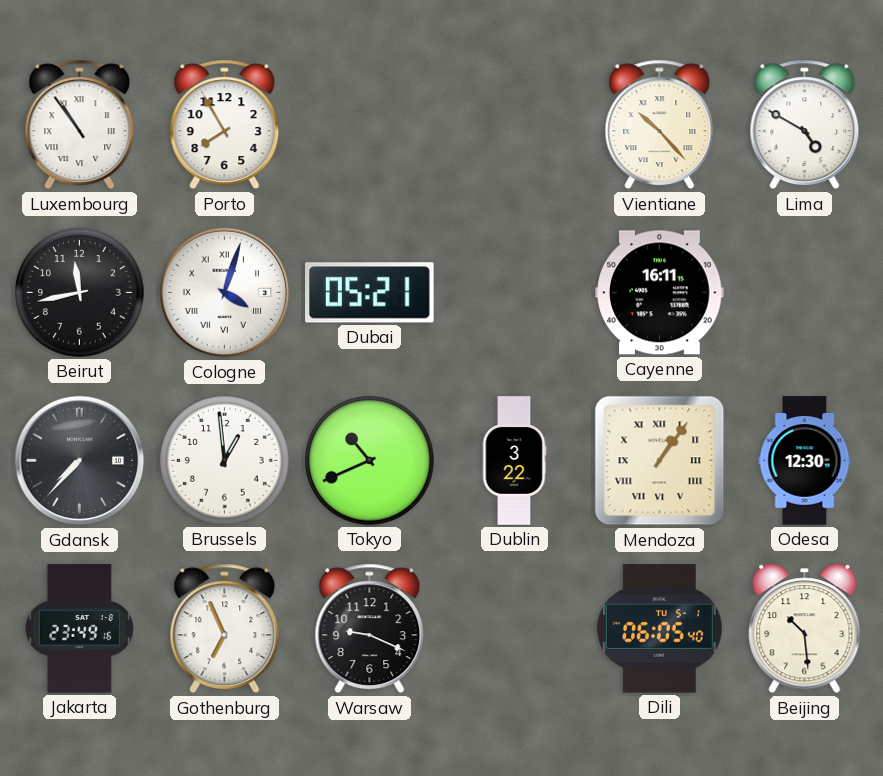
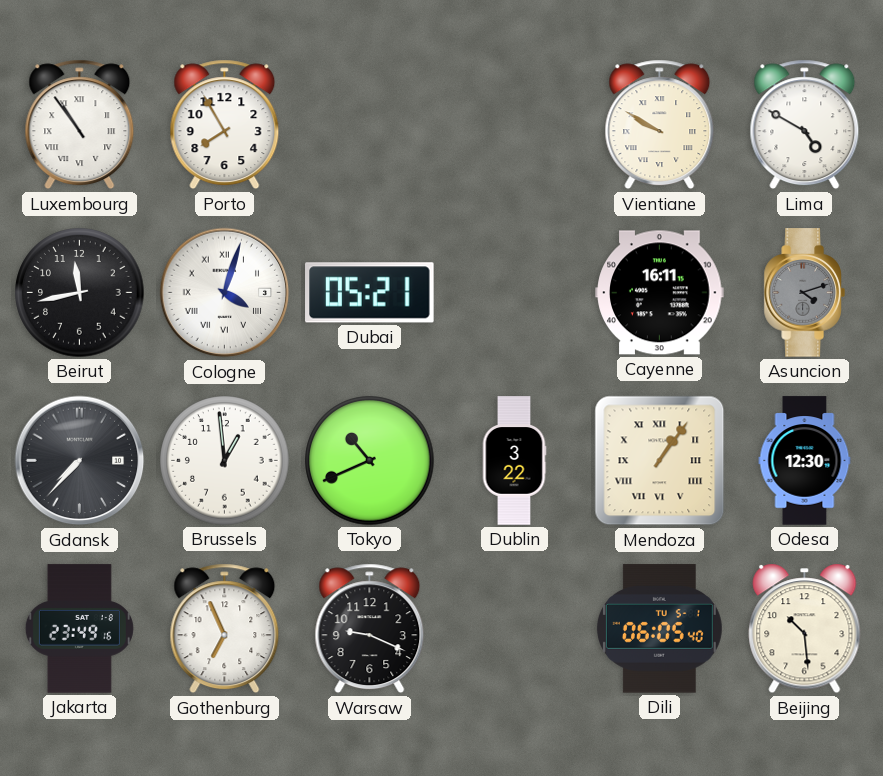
Vientiane: 10:23 -> 9:50 (660, 125)
Asuncion: none -> 4:12 (804, 293)
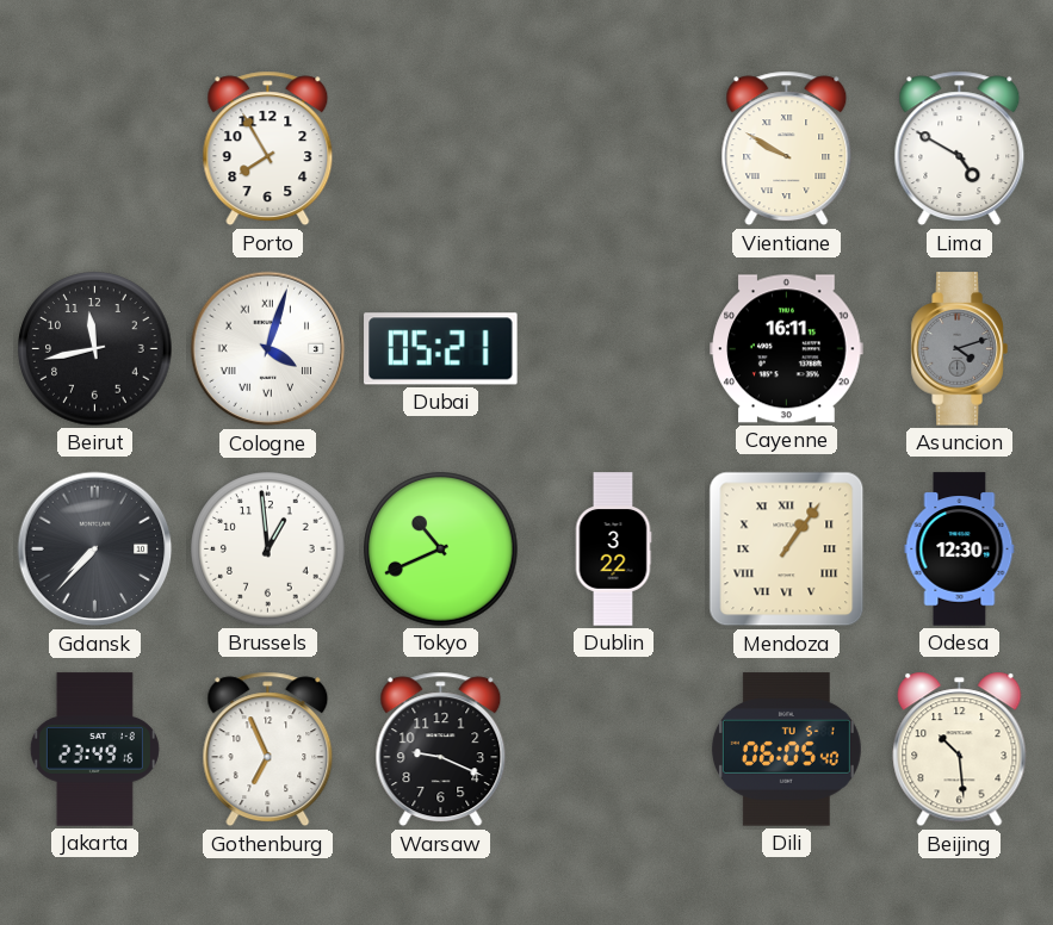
Luxembourg: 10:54 -> none (80, 125)
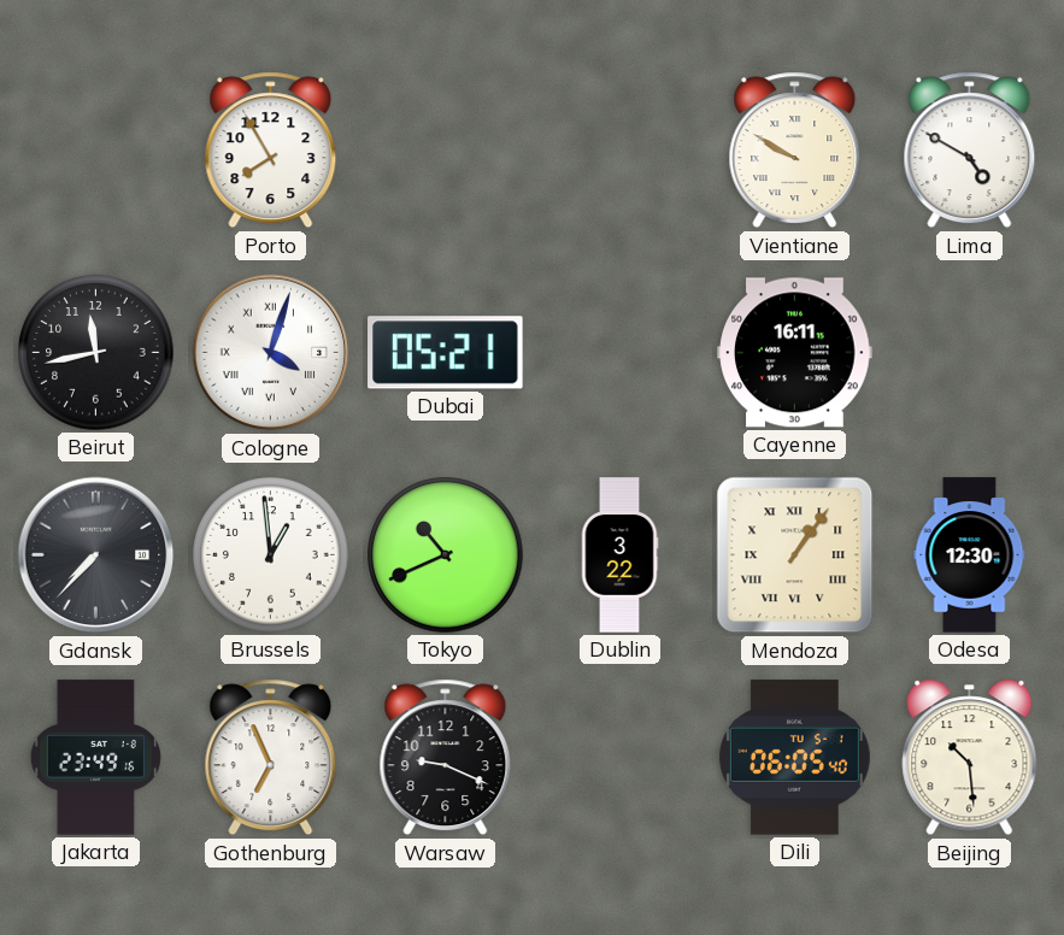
Asuncion: 4:12 -> none (959, 349)
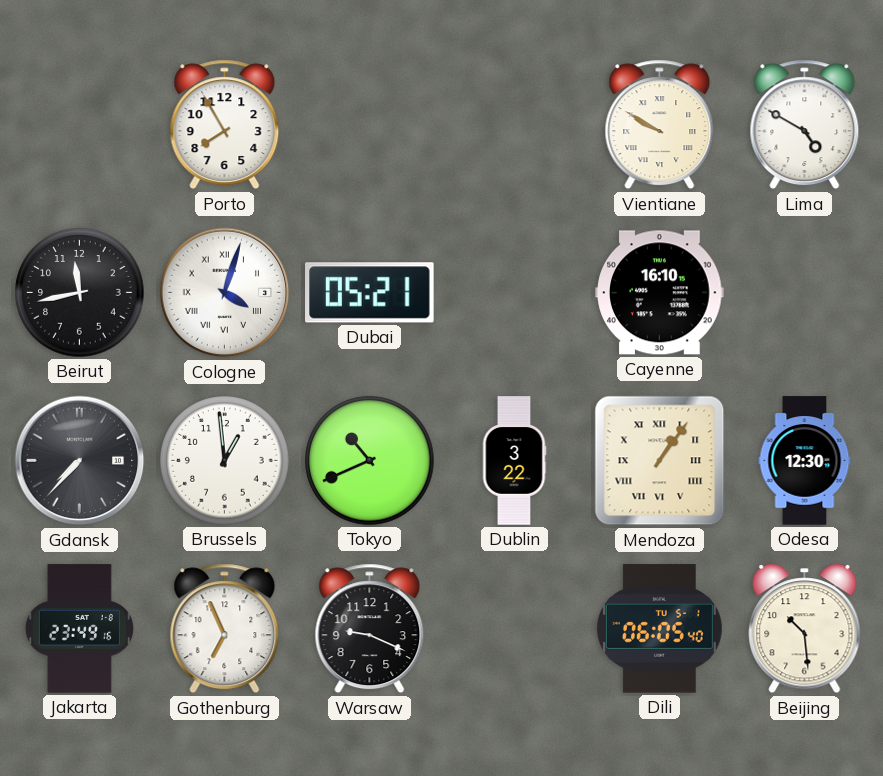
Cayenne: 16:11 -> 16:10 (660, 293)
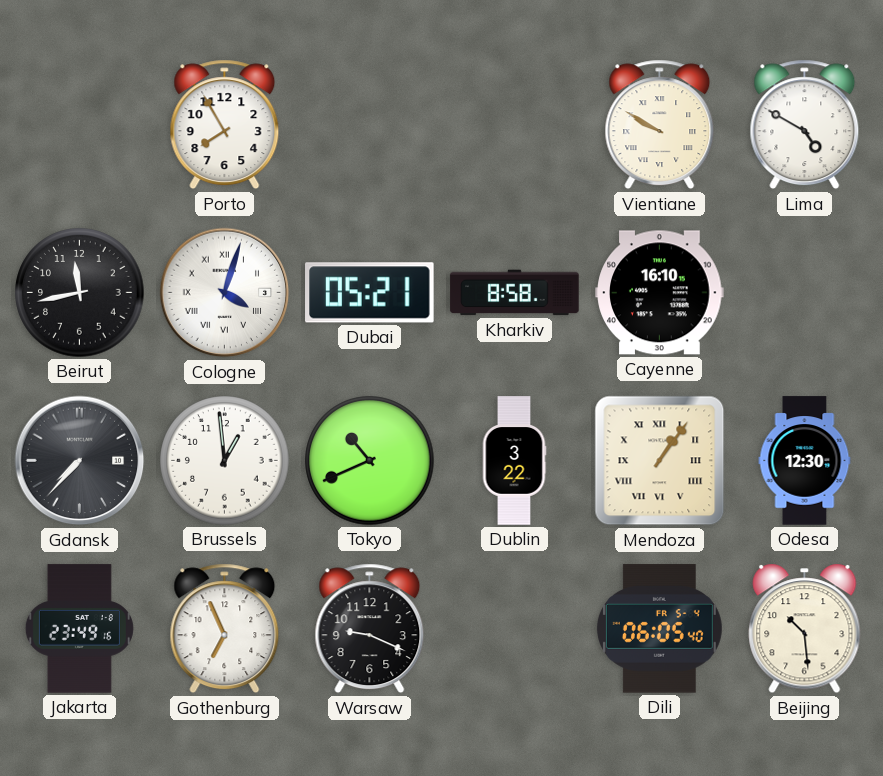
Kharkiv: none -> 8:58 (515, 293)
Dili date: TU 5-1 -> FR 5-4 (659, 629)
